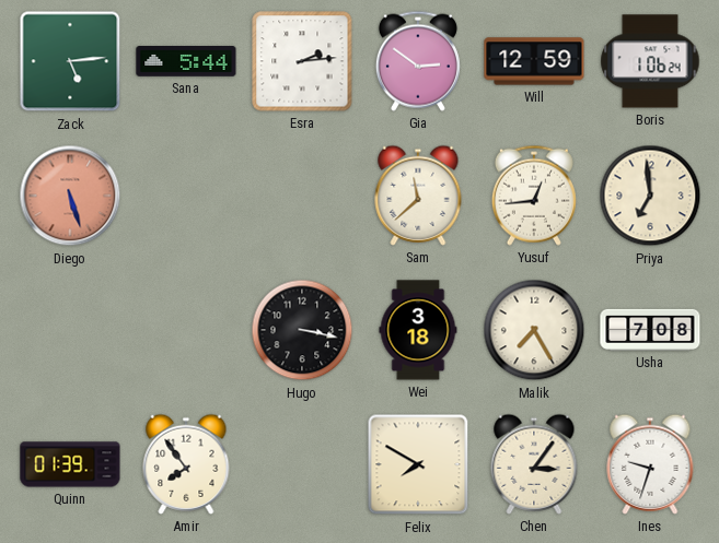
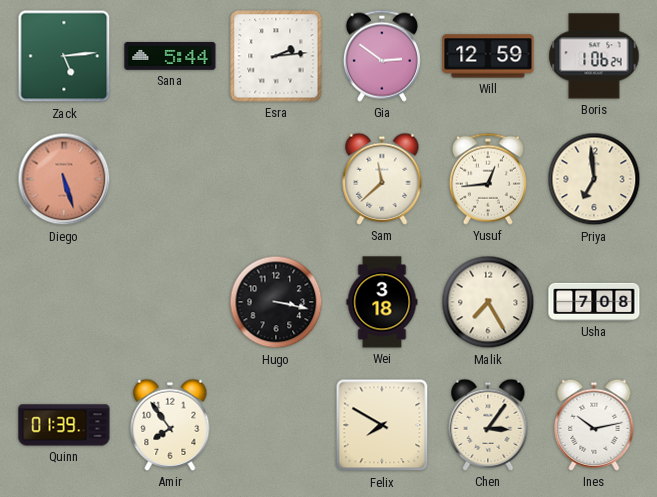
Ines: 9:33 -> 10:13 (594, 425)
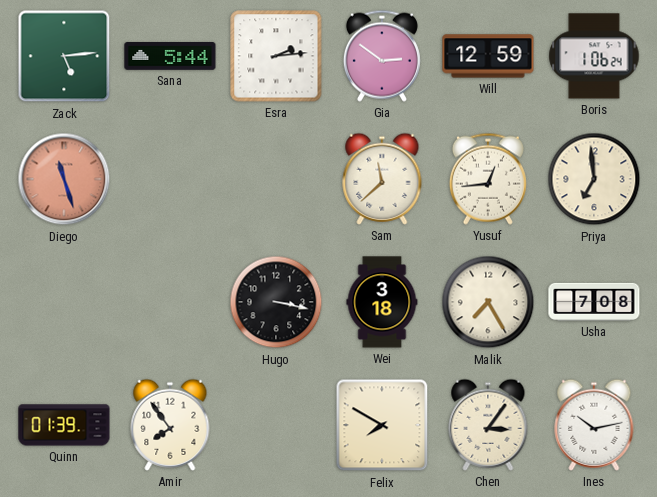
Diego: 5:27 -> 11:27 (64, 179)
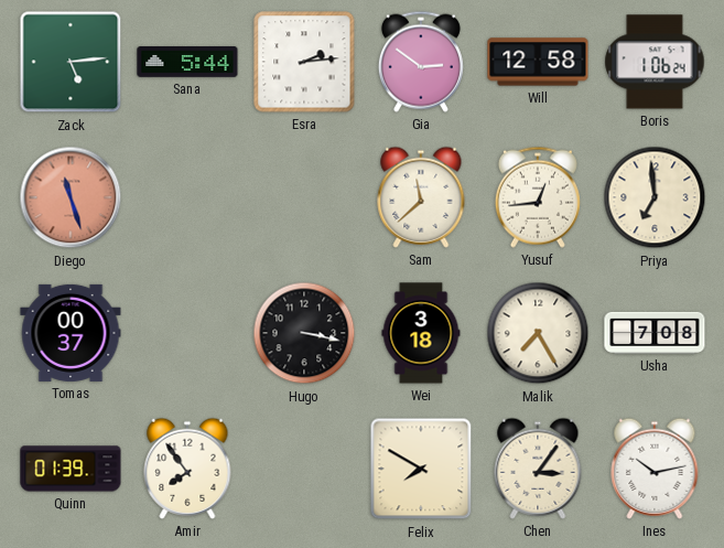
Will: 12:59 -> 12:58 (538, 62)
Tomas: none -> 00:37 (71, 333)
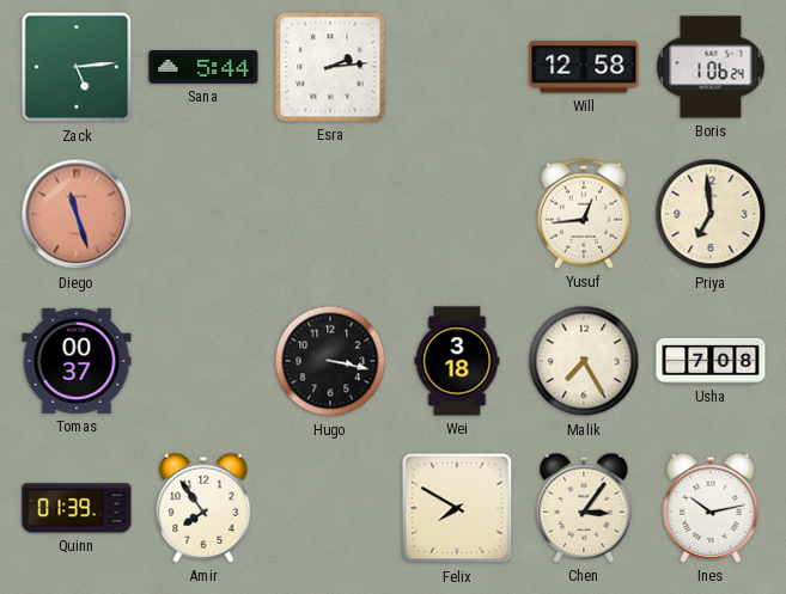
Gia: 2:51 -> none (421, 62)
Sam: 11:38 -> none (421, 197)
